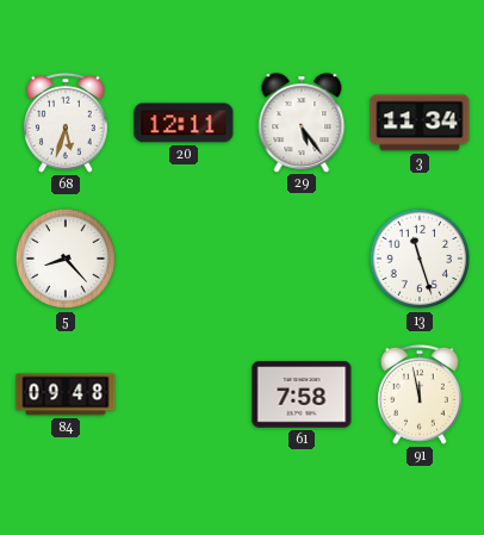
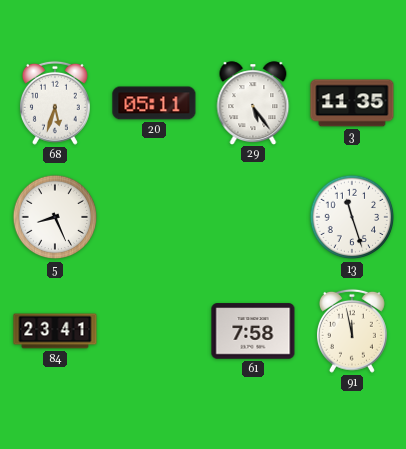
20: 12:11 -> 05:11 (154, 103)
3: 11:34 -> 11:35 (352, 103)
5: 8:23 -> 8:26 (55, 217)
84: 09:48 -> 23:41 (55, 331)
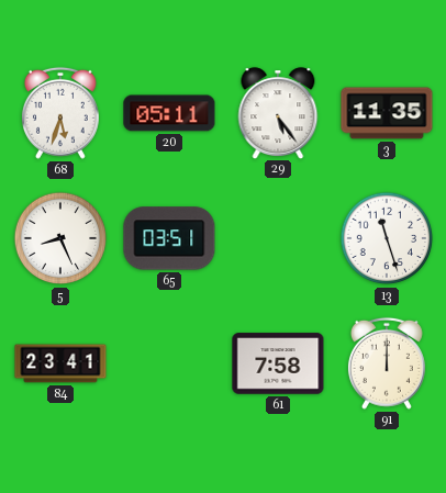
65: none -> 03:51 (169, 238)
91: 11:58 -> 12:00 (387, 363)
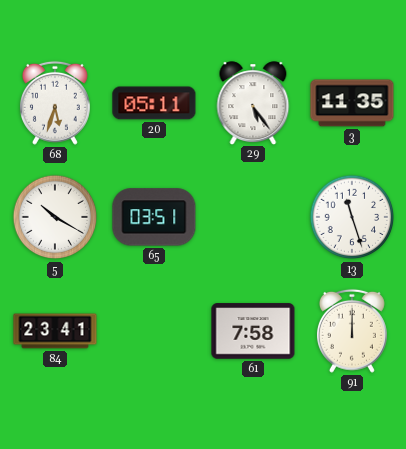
5: 8:26 -> 10:20 (55, 217)
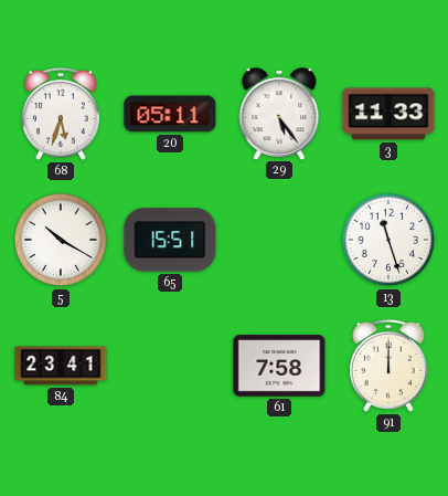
3: 11:35 -> 11:33 (388, 114)
65: 03:51 -> 15:51 (170, 240)
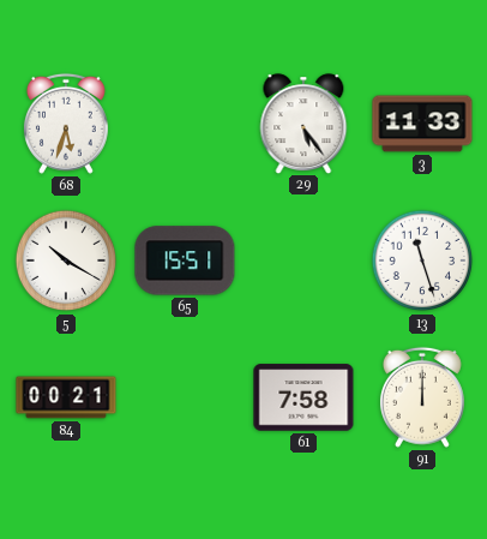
20: 05:11 -> none (170, 114)
84: 23:41 -> 00:21 (66, 397)
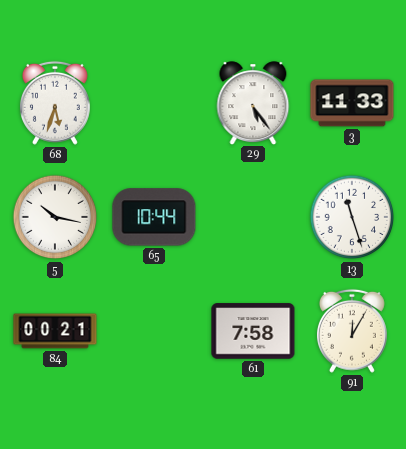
5: 10:20 -> 10:17 (55, 217)
65: 15:51 -> 10:44 (154, 217)
91: 12:00 -> 12:05 (352, 331)
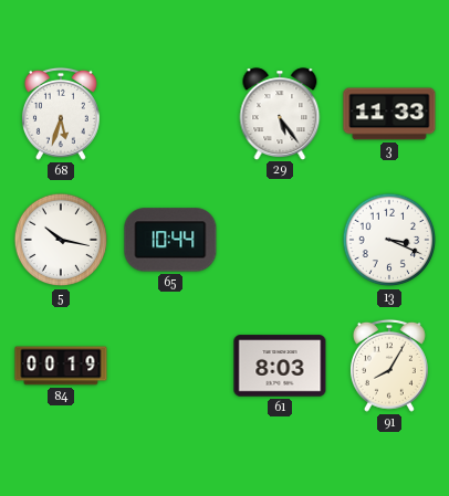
13: 11:27 -> 3:19 (389, 240)
84: 00:21 -> 00:19 (61, 366)
61: 7:58 -> 8:03 (280, 366)
91: 12:05 -> 8:05 (389, 366)
